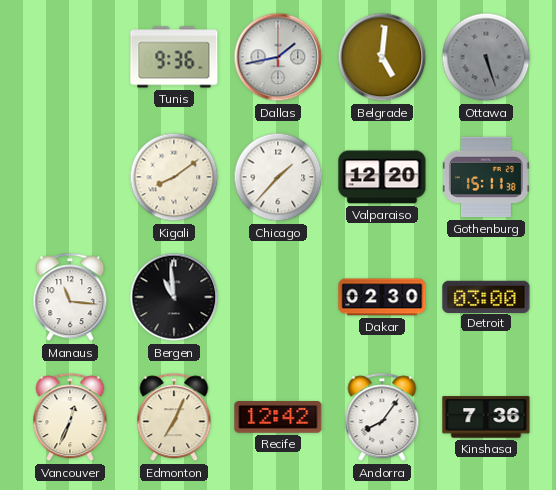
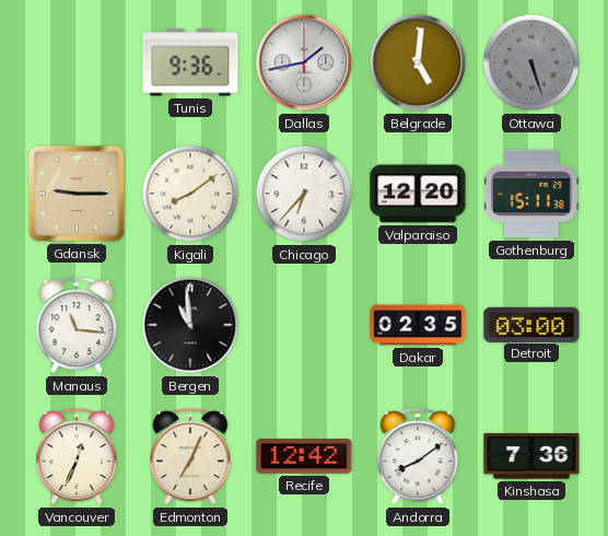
Gdansk: none -> 9:15 (77, 194)
Chicago: 1:37 -> 6:37 (304, 194)
Dakar: 02:30 -> 02:35 (418, 325)
Andorra: 8:06 -> 8:09 (418, 457)
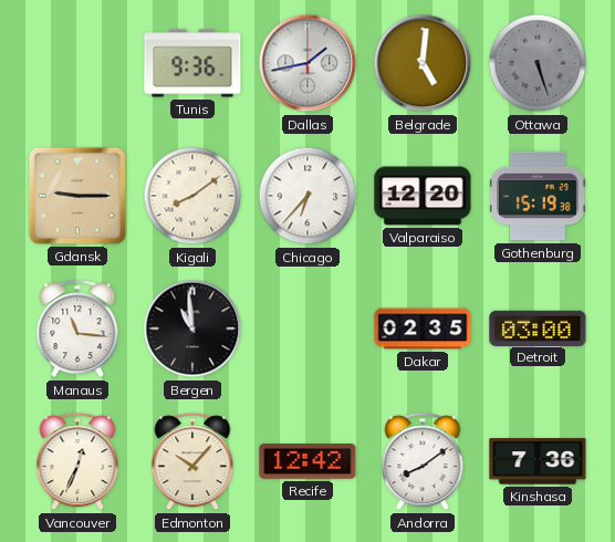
Gothenburg: 15:11 -> 15:19 (538, 196)
Edmonton: 7:04 -> 10:07 (192, 462)
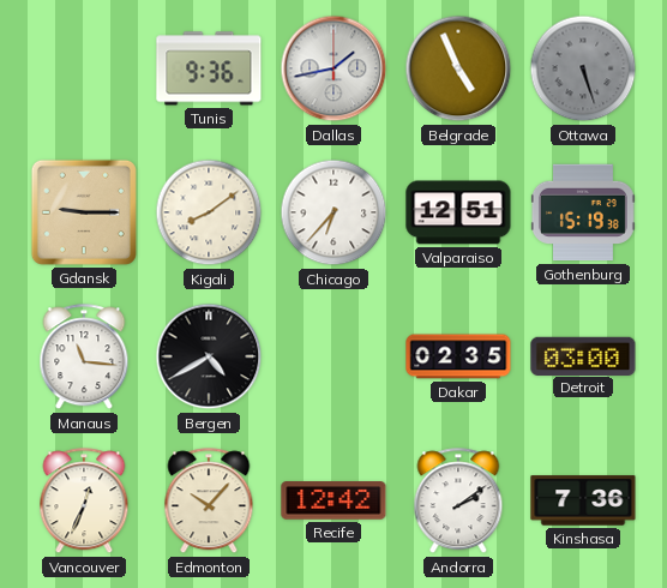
Belgrade: 5:01 -> 4:56 (458, 68)
Valparaiso: 12:20 -> 12:51 (458, 212)
Bergen: 10:59 -> 4:40 (209, 356)
Andorra: 8:09 -> 2:09 (458, 502)
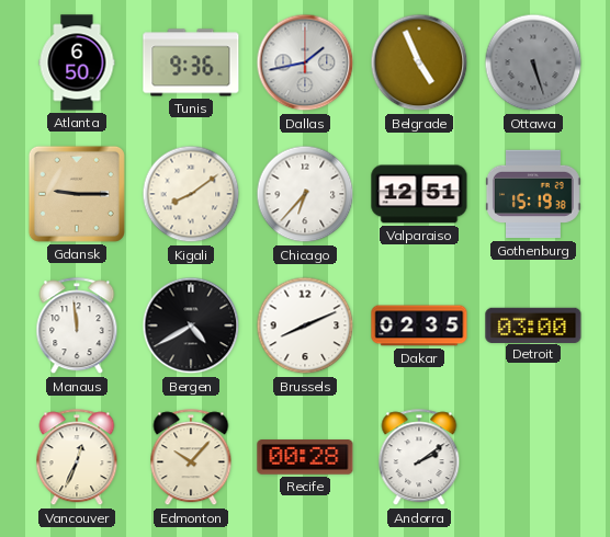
Atlanta: none -> 6:50 (77, 62)
Manaus: 11:16 -> 11:59 (77, 327)
Brussels: none -> 8:11 (305, 325)
Recife: 12:42 -> 00:28 (305, 457)
Kinshasa: 7:36 -> none (583, 500)
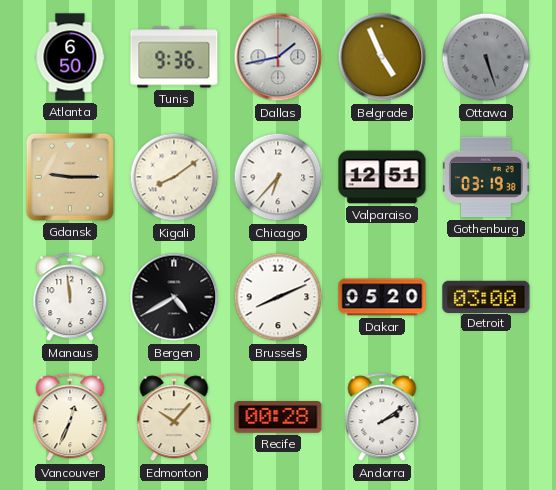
Gothenburg: 15:19 -> 03:19 (486, 177)
Dakar: 02:35 -> 05:20 (382, 297)
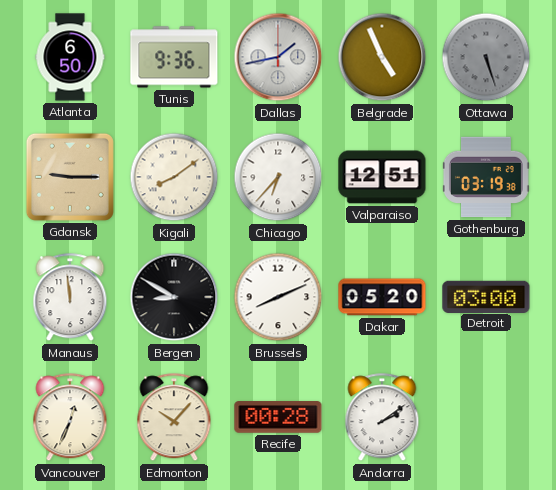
Bergen: 4:40 -> 8:50 (174, 297)
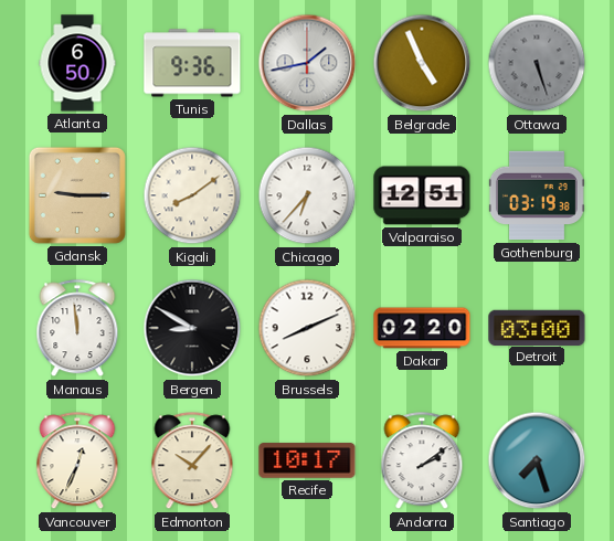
Dakar: 05:20 -> 02:20 (422, 328)
Recife: 00:28 -> 10:17 (307, 460)
Santiago: none -> 7:27 (537, 460)
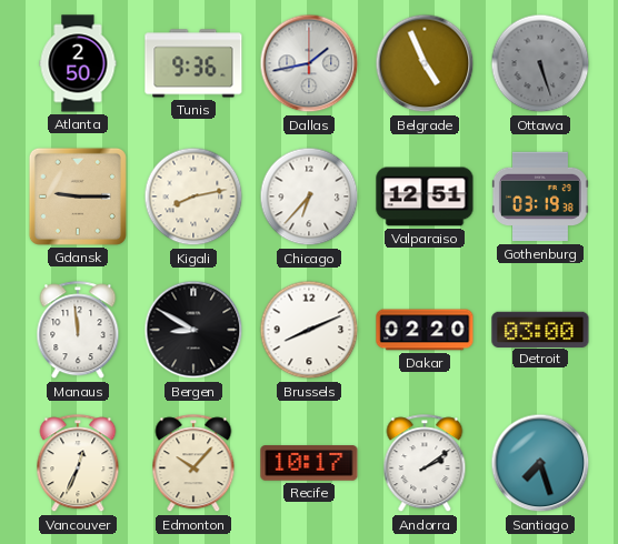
Atlanta: 6:50 -> 2:50 (78, 63)
Kigali: 8:09 -> 8:13 (193, 197)
